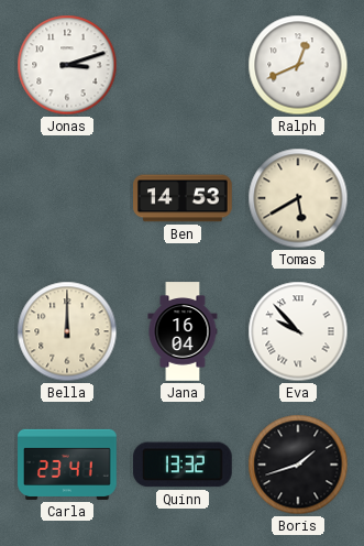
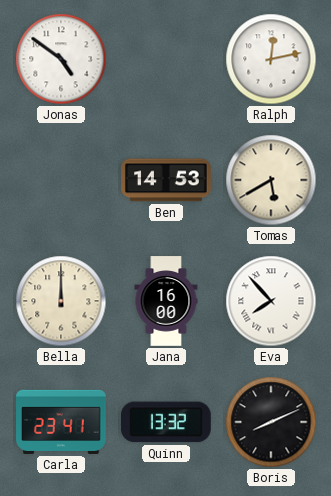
Jonas: 3:12 -> 4:51 (61, 59)
Ralph: 12:41 -> 12:13 (271, 59)
Jana: 16:04 -> 16:00 (166, 301)
Eva: 9:53 -> 7:53 (271, 301)
Boris: 1:42 -> 8:11 (271, 422)
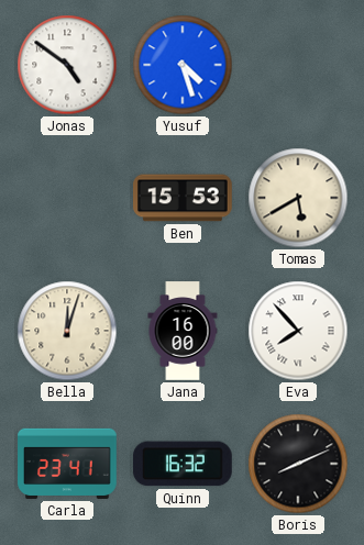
Yusuf: none -> 4:27 (183, 65)
Ralph: 12:13 -> none (271, 59)
Ben: 14:53 -> 15:53 (183, 198)
Bella: 12:00 -> 12:03 (67, 331)
Quinn: 13:32 -> 16:32 (184, 464)
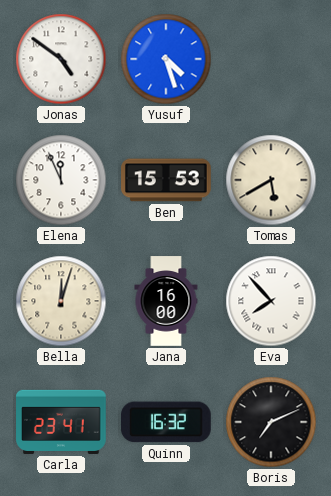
Elena: none -> 11:56 (61, 180)
Boris: 8:11 -> 7:11 (271, 422)
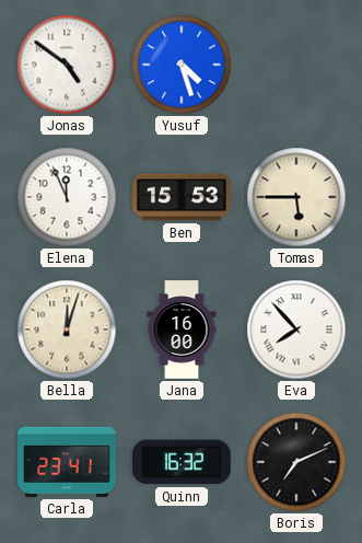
Tomas: 5:40 -> 5:45 (296, 197)
